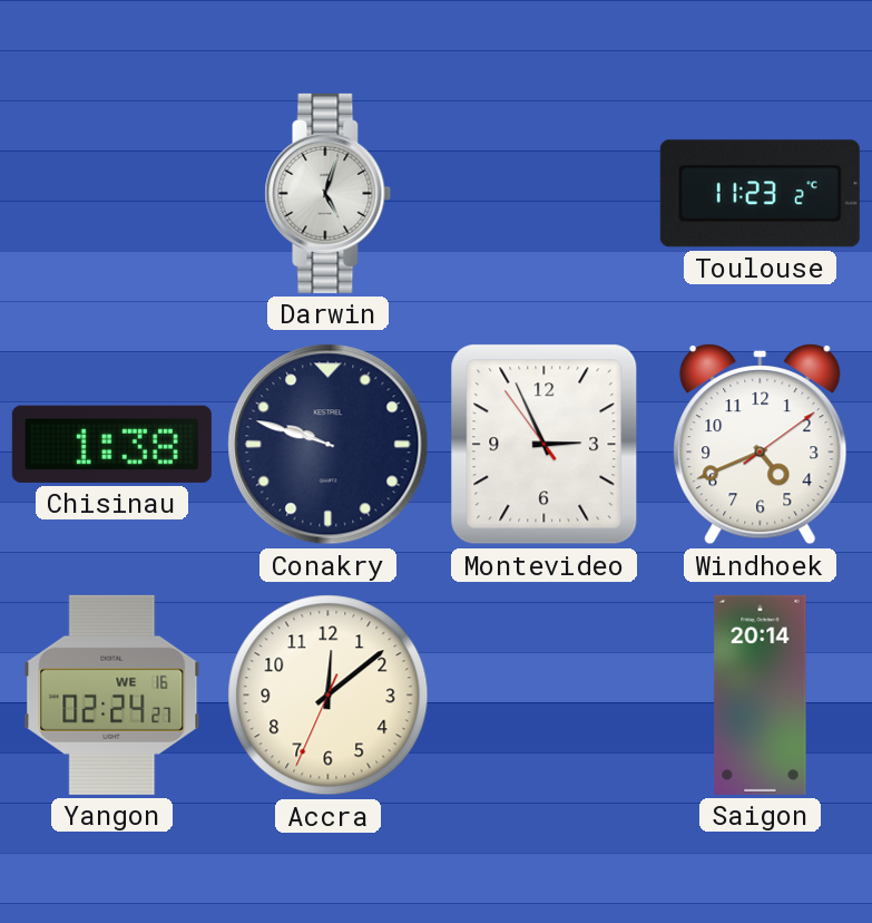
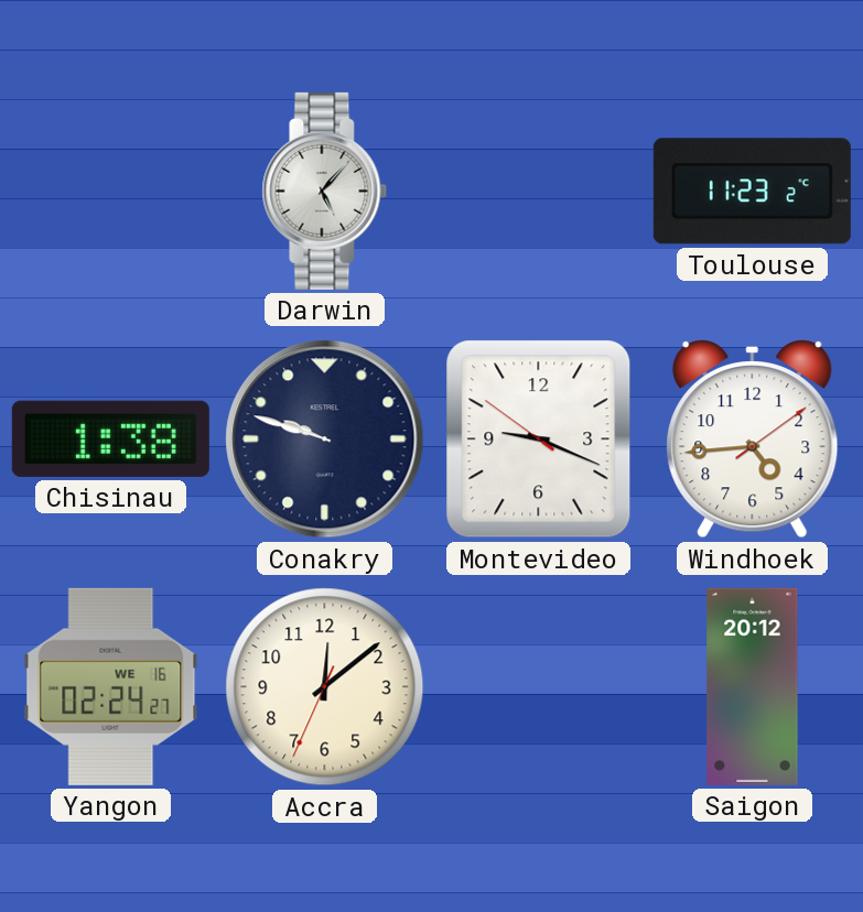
Darwin: 5:03 -> 5:07 (325, 191)
Montevideo: 2:55 -> 9:18 (539, 439)
Windhoek: 4:41 -> 4:44 (753, 439)
Saigon: 20:14 -> 20:12 (753, 686)
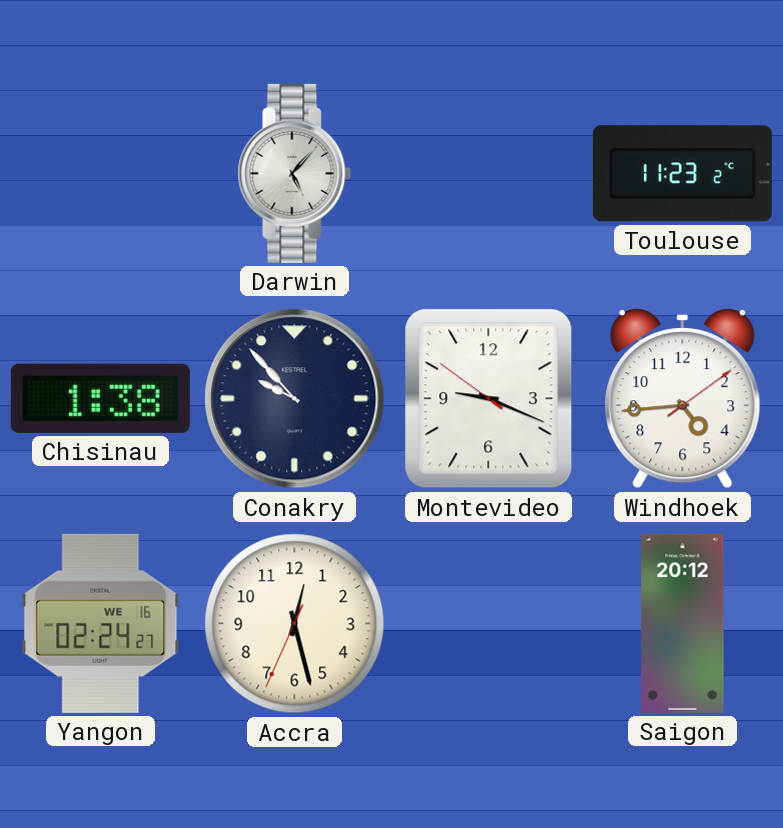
Conakry: 9:48 -> 9:53 (295, 399)
Accra: 12:08 -> 12:27 (295, 624)
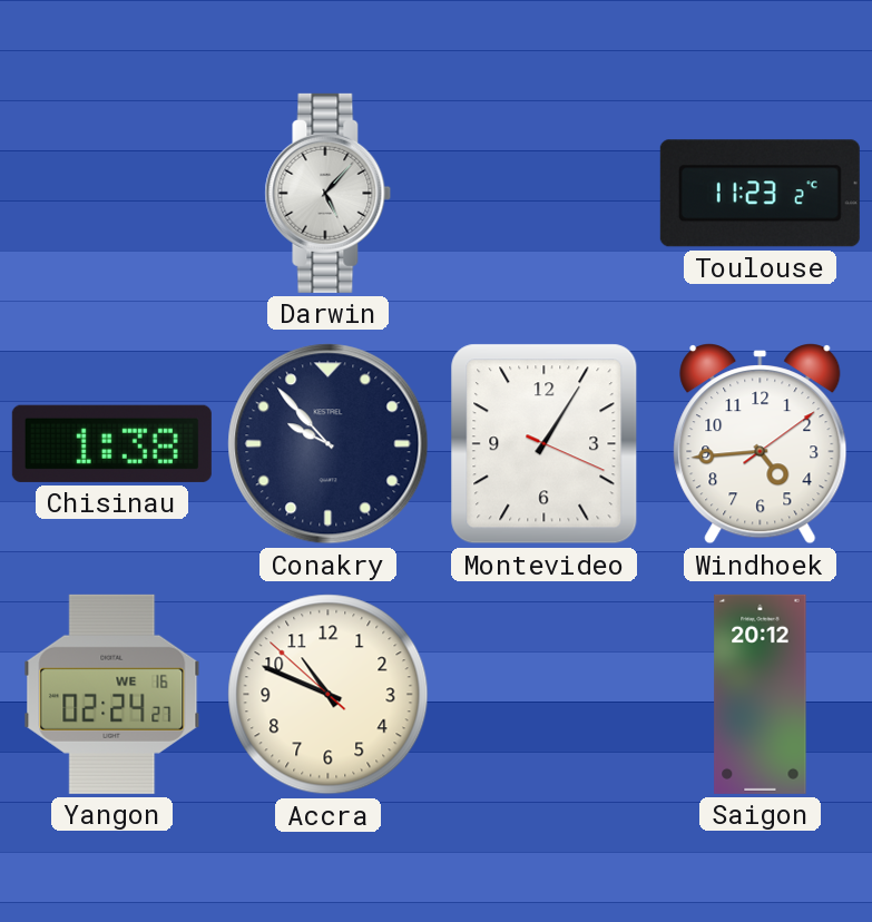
Montevideo: 9:18 -> 1:05 (545, 444)
Accra: 12:27 -> 10:48 (329, 695)
